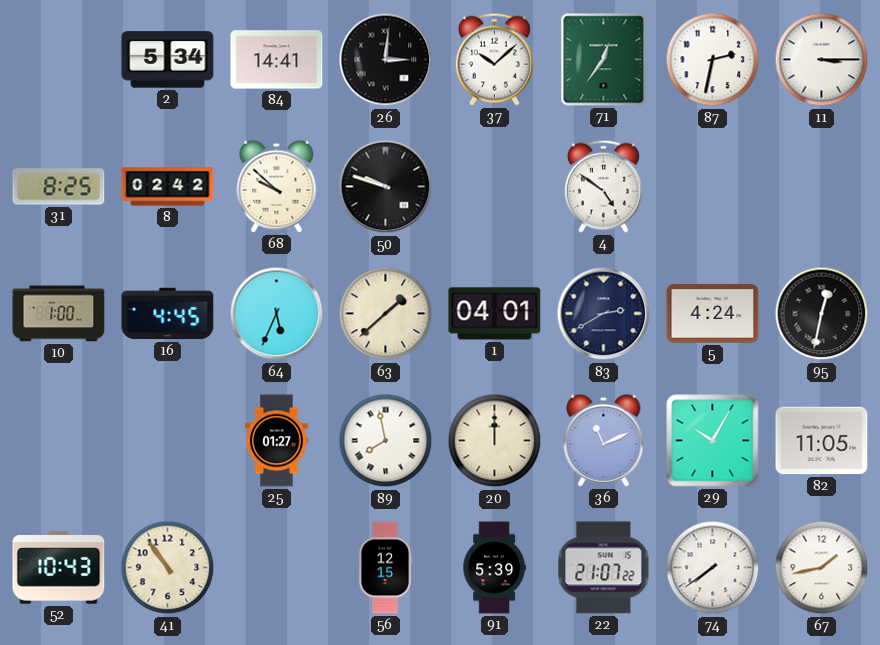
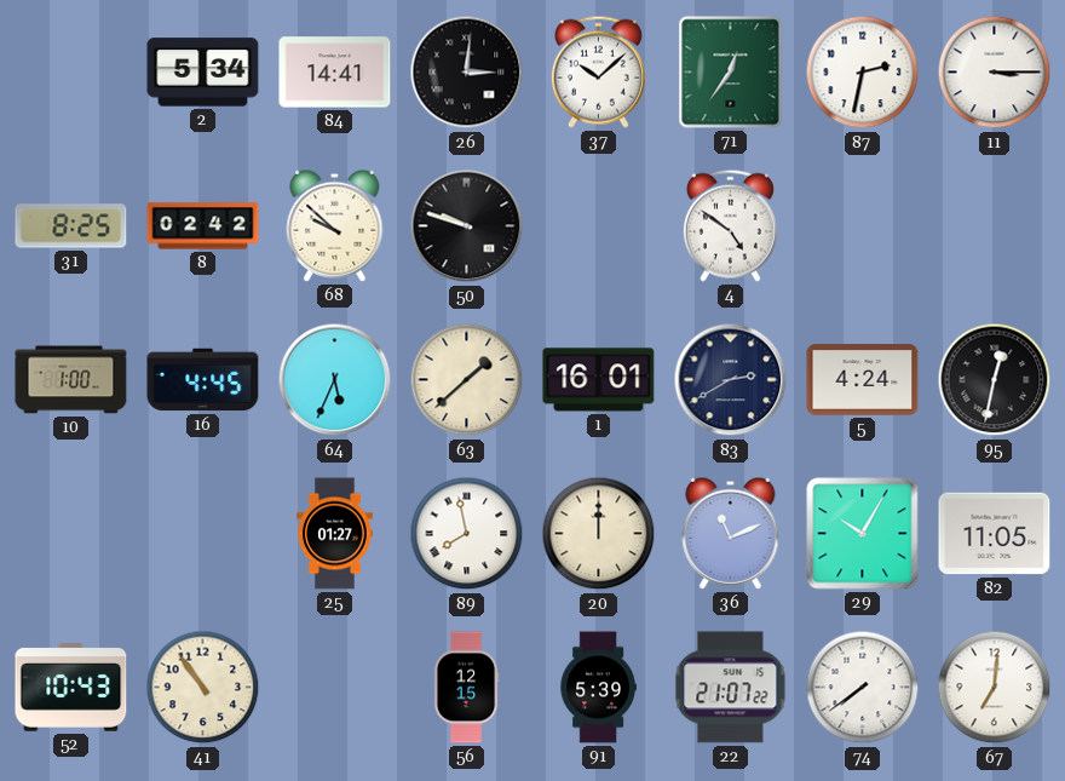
1: 04:01 -> 16:01 (599, 380)
67: 1:43 -> 7:01 (995, 688)
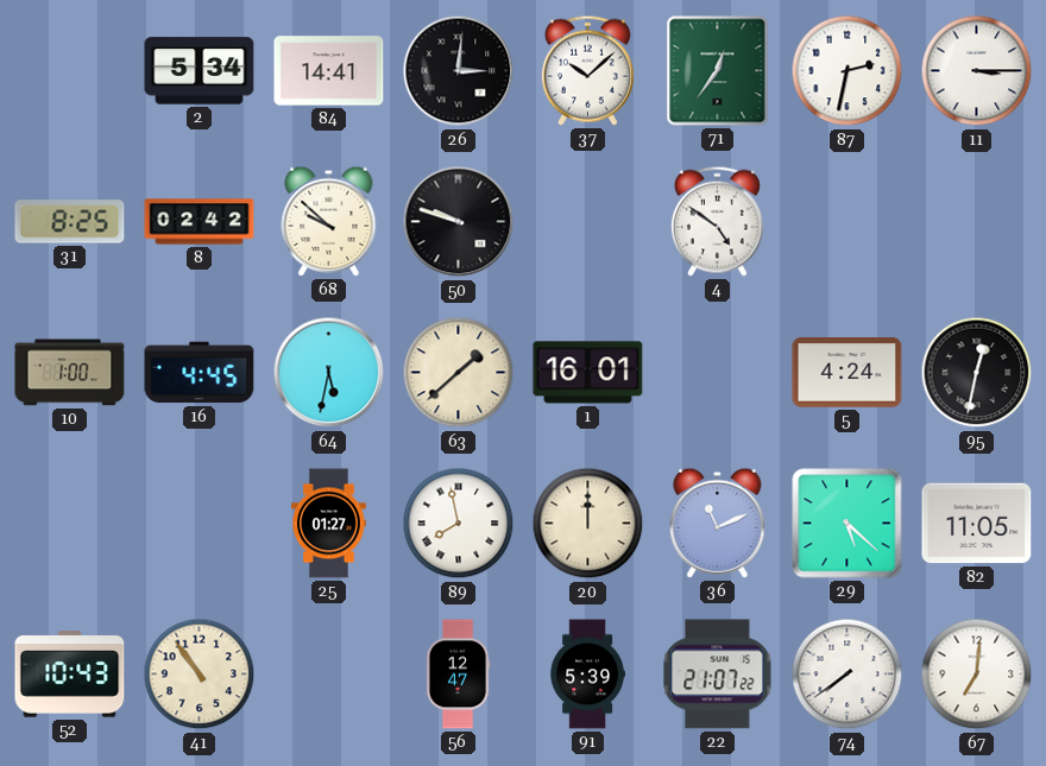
64: 5:34 -> 5:32 (329, 373)
83: 2:40 -> none (731, 380)
29: 10:05 -> 5:22 (847, 524)
56: 12:15 -> 12:47 (458, 675)
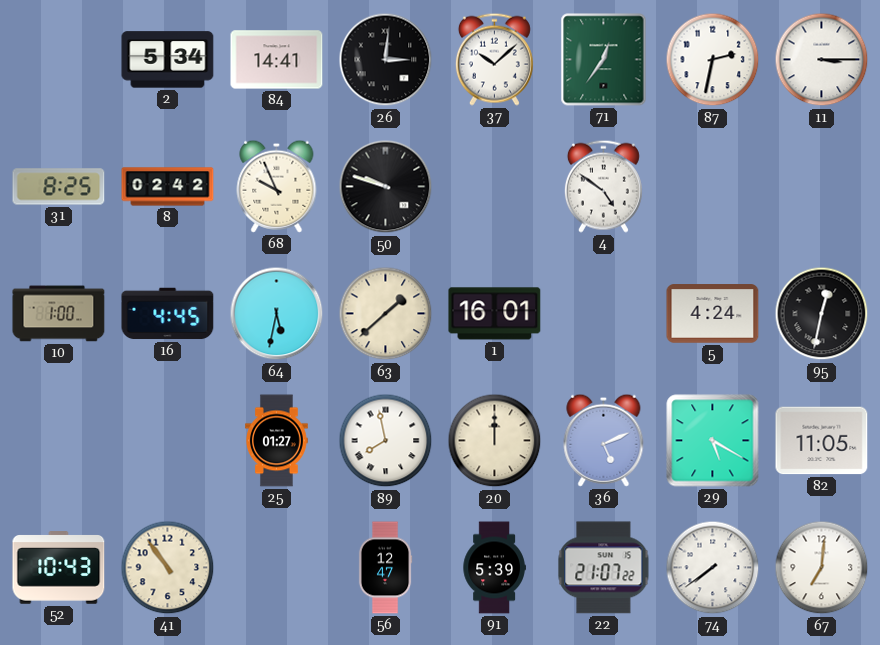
68: 9:52 -> 9:56 (277, 186)
36: 11:11 -> 5:11 (604, 440)
29: 5:22 -> 5:20 (713, 441)
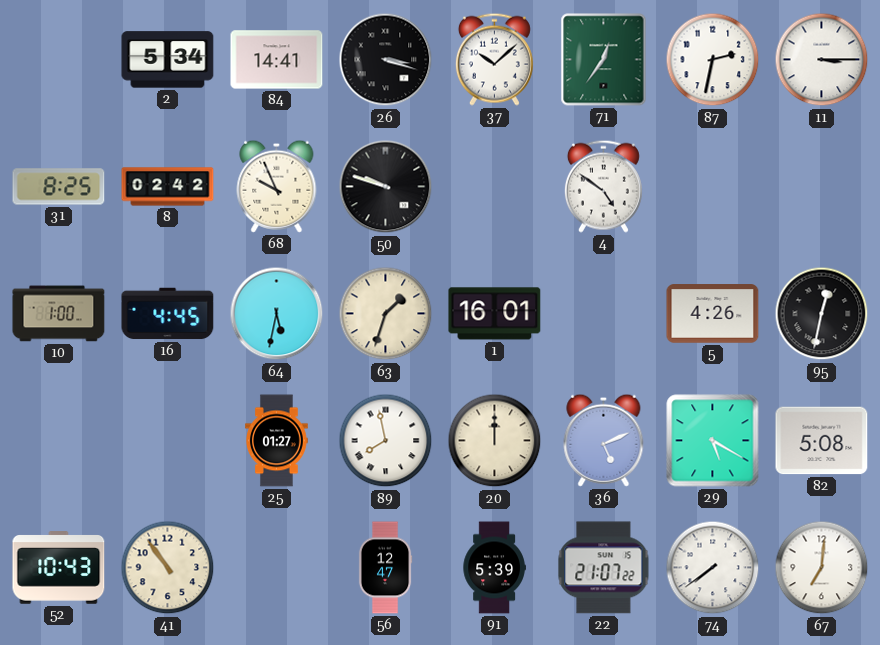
26: 3:01 -> 3:18 (386, 60)
63: 1:38 -> 1:33 (386, 314)
5: 4:24 -> 4:26 (713, 314)
82: 11:05 -> 5:08 (822, 441)
